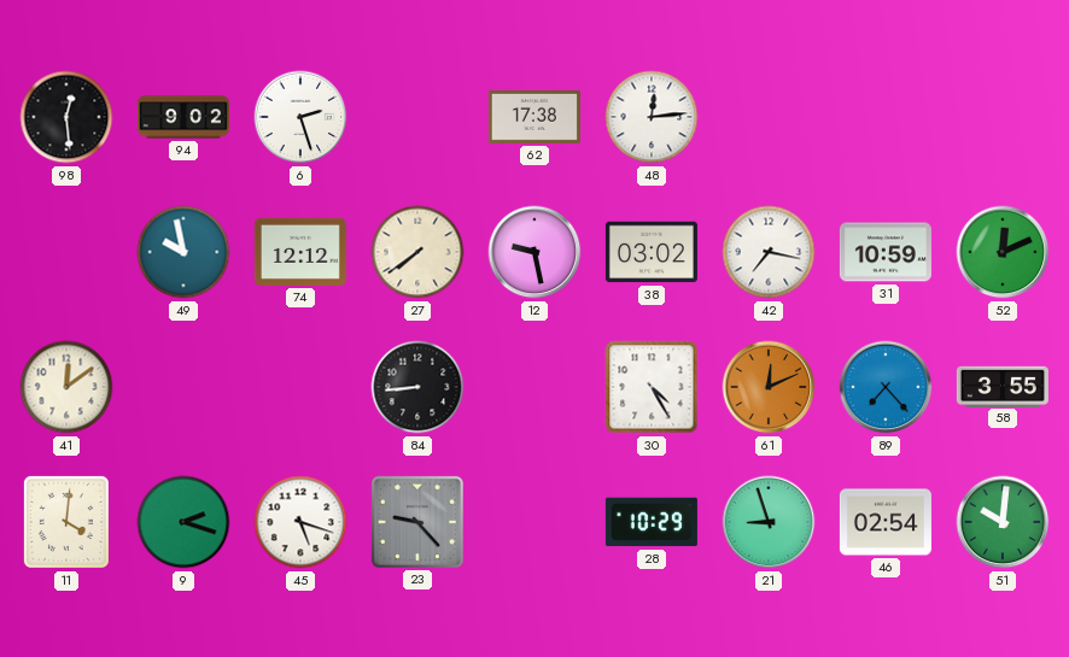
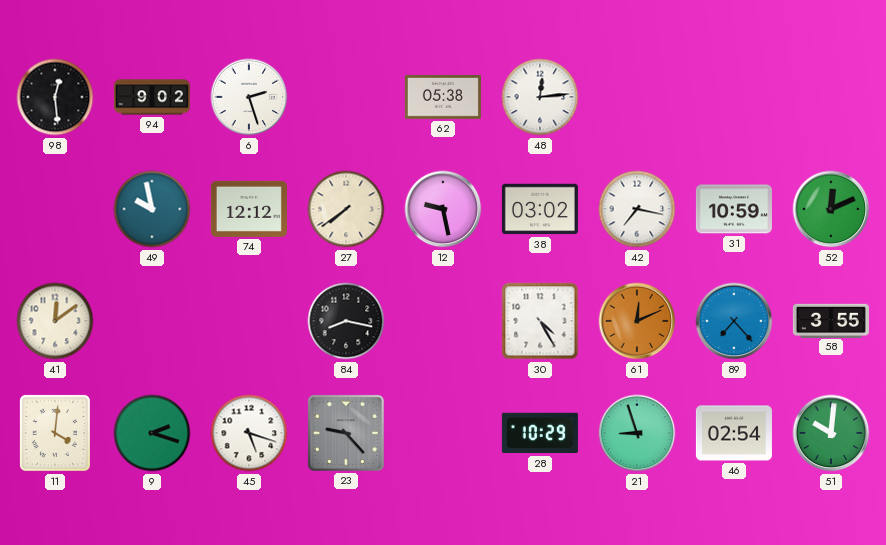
62: 17:38 -> 05:38 (443, 98)
84: 8:44 -> 8:17 (346, 321)
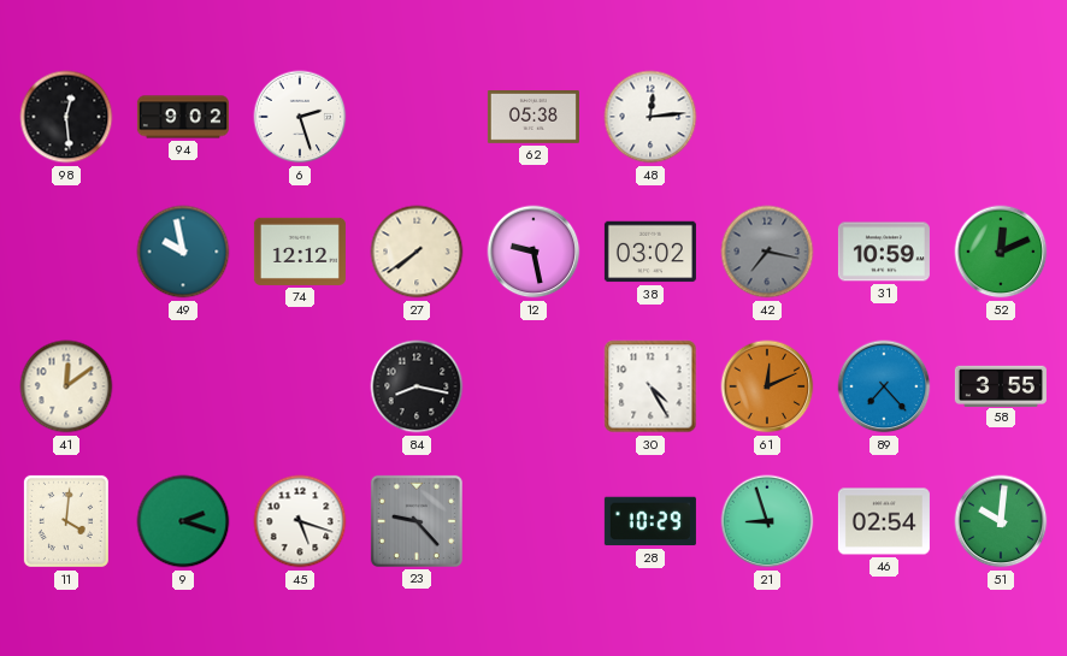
42 dial: white -> grey (767, 252)
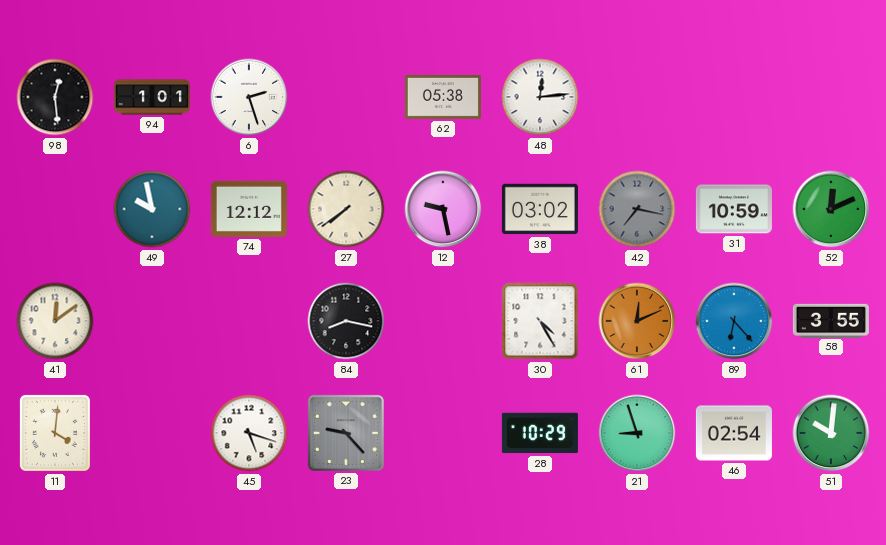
94: 9:02 -> 1:01 (152, 97)
89: 7:23 -> 6:23 (734, 321)
9: 2:18 -> none (183, 521)
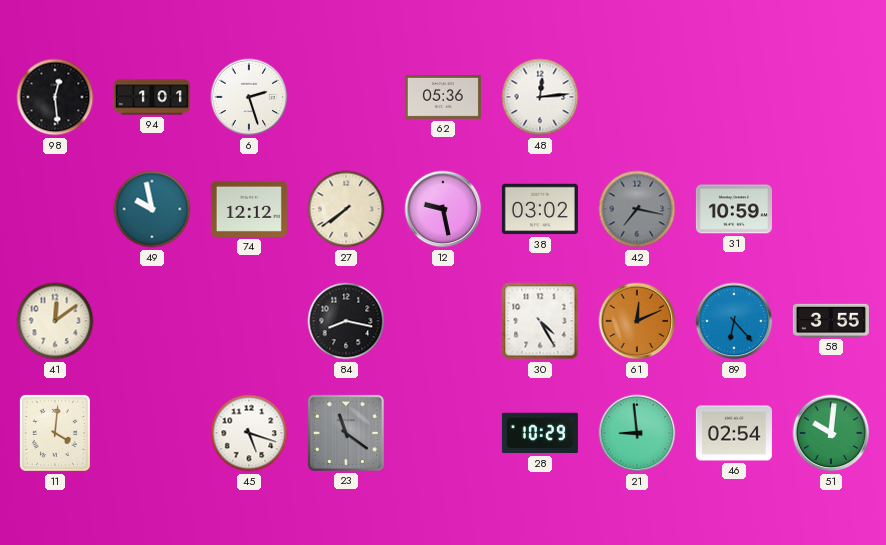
62: 05:38 -> 05:36 (443, 98)
52: 12:11 -> none (831, 209)
23: 9:23 -> 11:21 (346, 433)
21: 8:57 -> 8:59 (637, 433)
